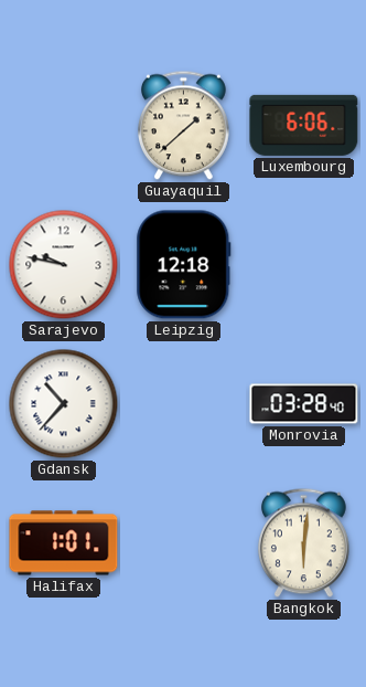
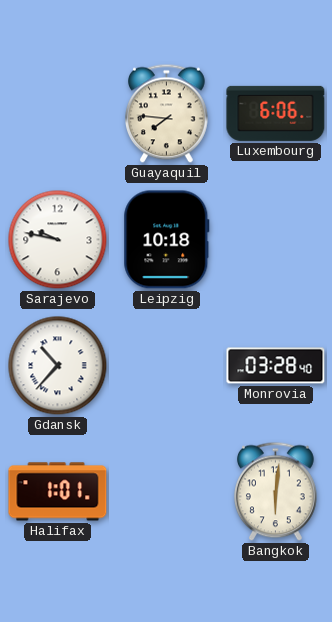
Guayaquil: 1:38 -> 7:46 (167, 114)
Leipzig: 12:18 -> 10:18 (167, 240)
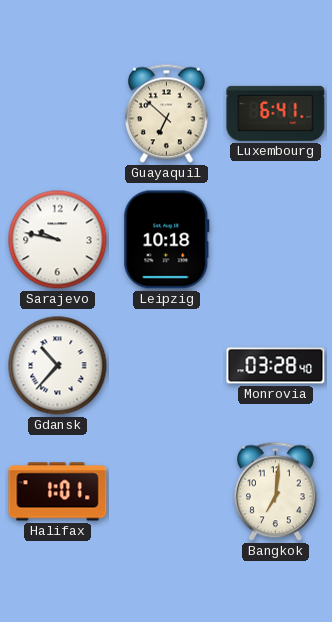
Guayaquil: 7:46 -> 6:52 (167, 114)
Luxembourg: 6:06 -> 6:41 (276, 113)
Bangkok: 6:01 -> 7:01 (276, 492)
